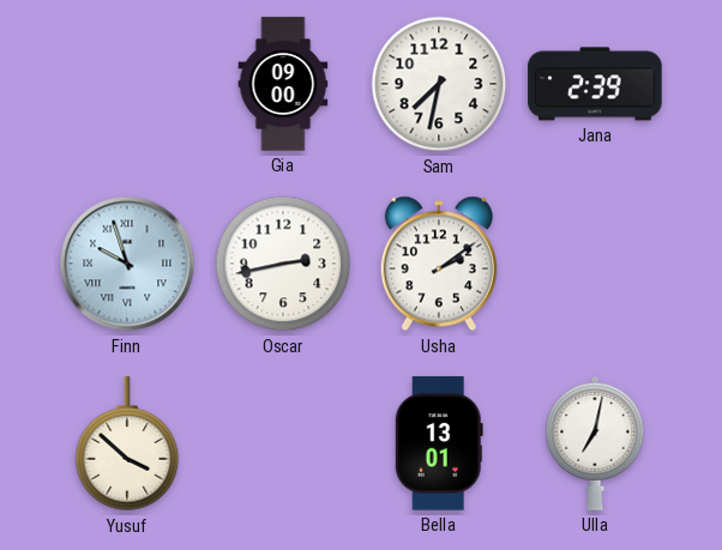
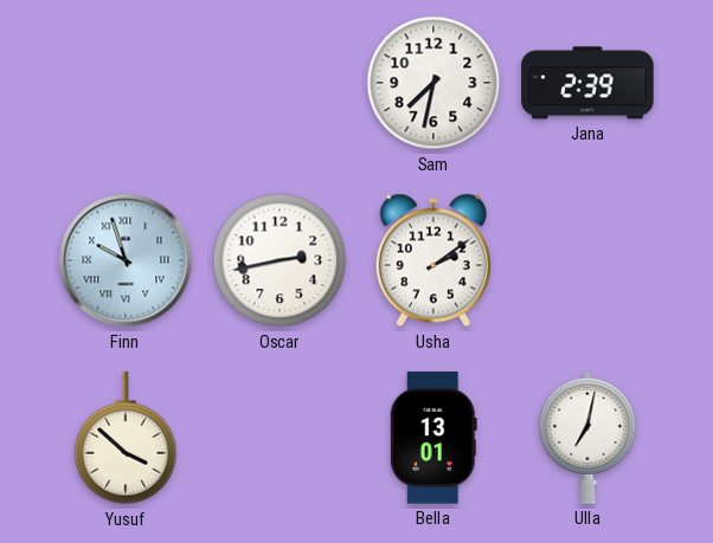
Gia: 09:00 -> none (283, 84)
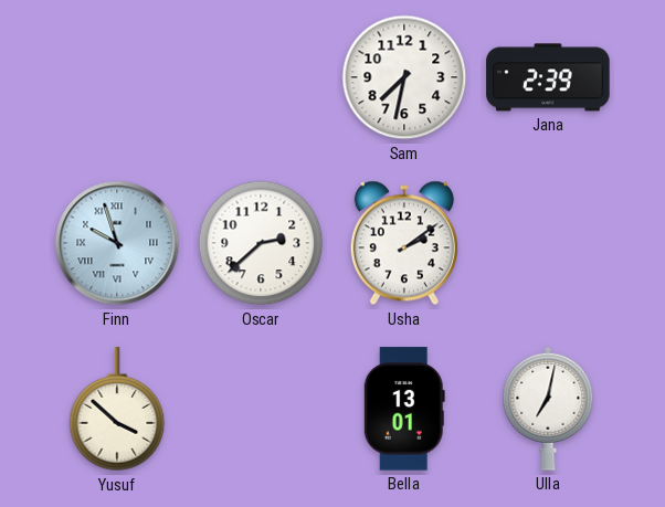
Oscar: 2:43 -> 2:38 (261, 243)
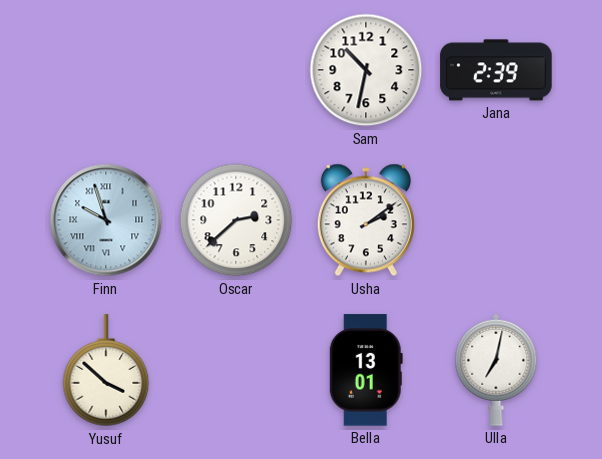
Sam: 7:32 -> 10:32 (366, 70)
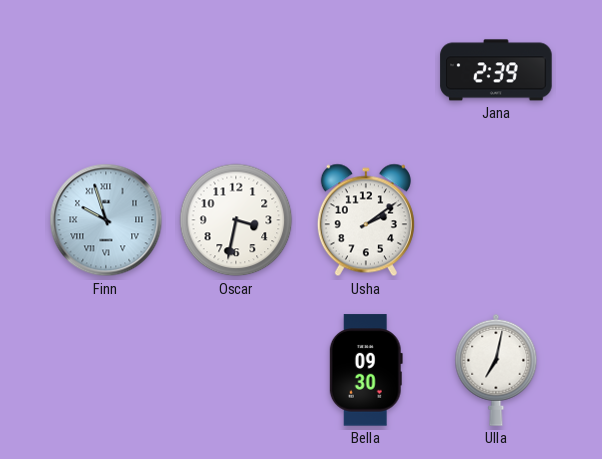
Sam: 10:32 -> none (366, 70)
Oscar: 2:38 -> 3:32 (236, 220)
Yusuf: 3:52 -> none (106, 371)
Bella: 13:01 -> 09:30 (366, 370)
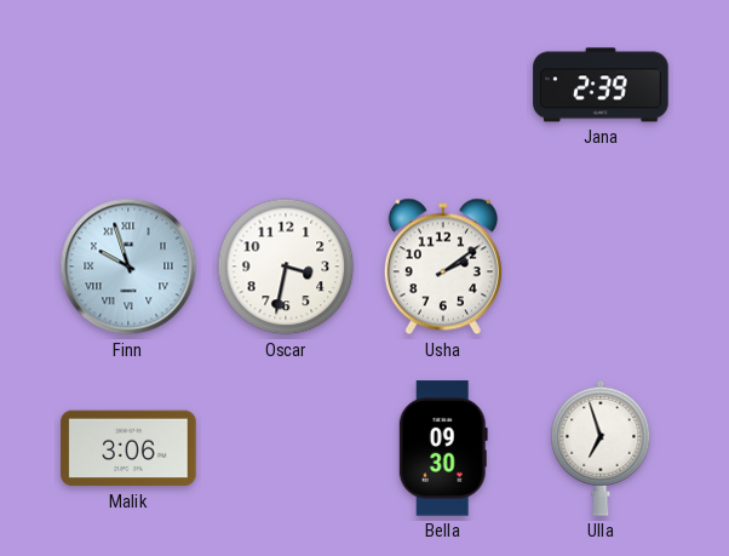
Malik: none -> 3:06 (128, 448)
Ulla: 7:02 -> 6:57 (601, 448)
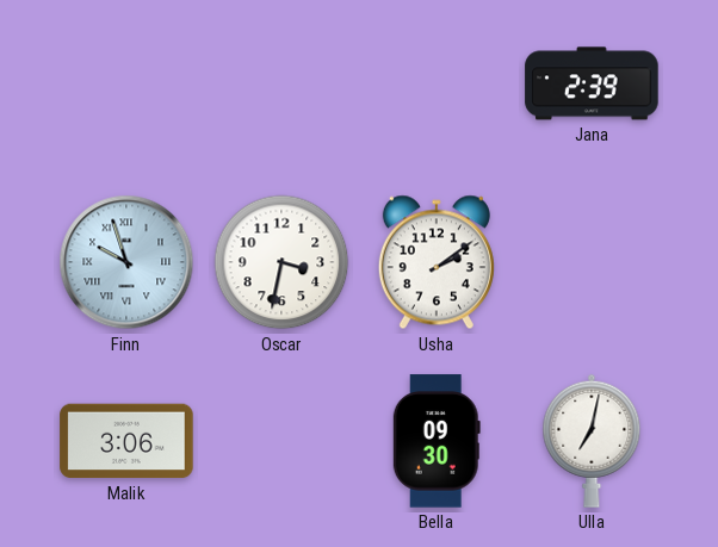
Ulla: 6:57 -> 7:02 (592, 441)
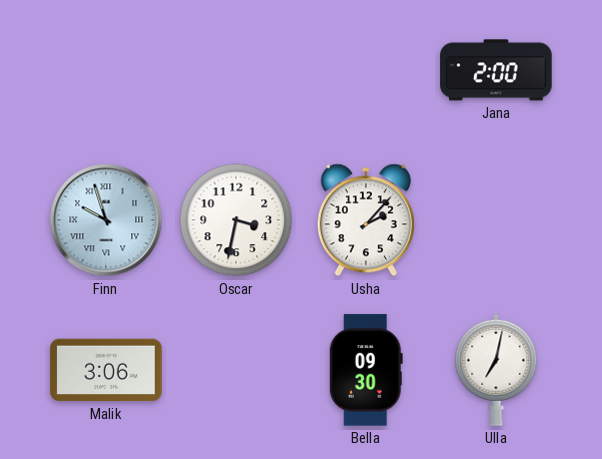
Jana: 2:39 -> 2:00 (496, 70)
Usha: 2:09 -> 2:07 (366, 220)
